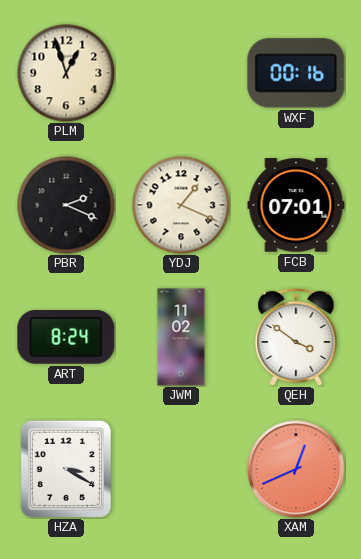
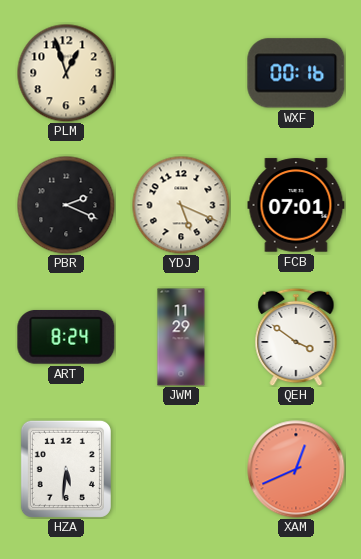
YDJ: 1:19 -> 5:19 (181, 205)
JWM: 11:02 -> 11:29 (181, 337)
HZA: 3:20 -> 5:31 (66, 469)
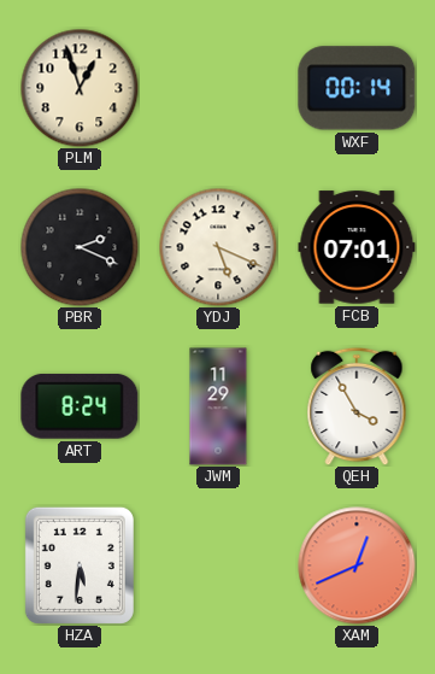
WXF: 00:16 -> 00:14 (357, 88)
QEH: 3:51 -> 3:55 (357, 406)
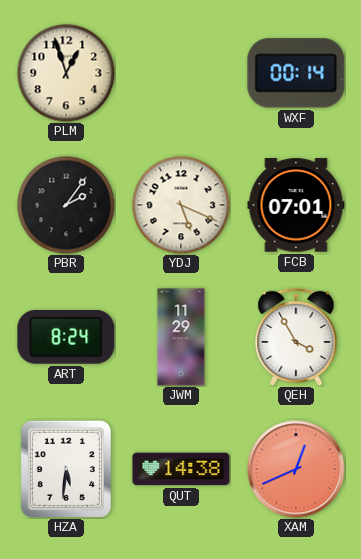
PBR: 2:19 -> 2:06 (66, 205)
QUT: none -> 14:38 (181, 469)
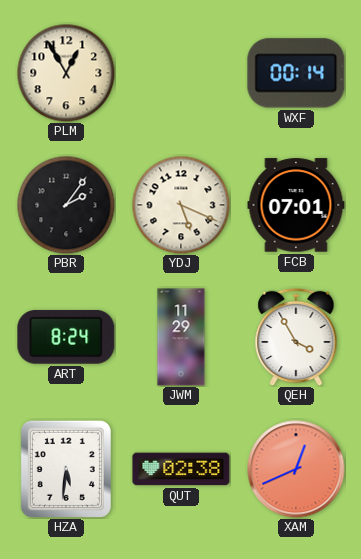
PLM: 12:57 -> 12:55 (66, 73)
QUT: 14:38 -> 02:38 (181, 469)
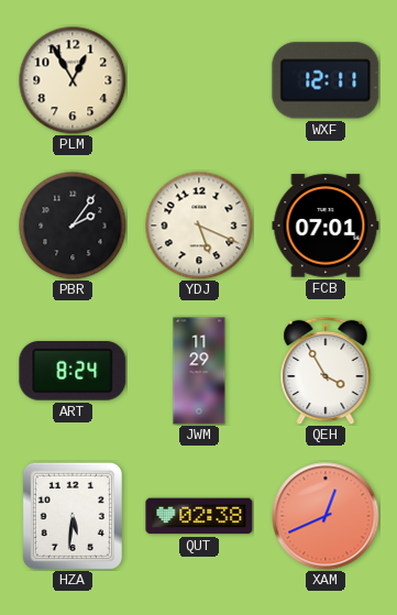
WXF: 00:14 -> 12:11 (326, 80)
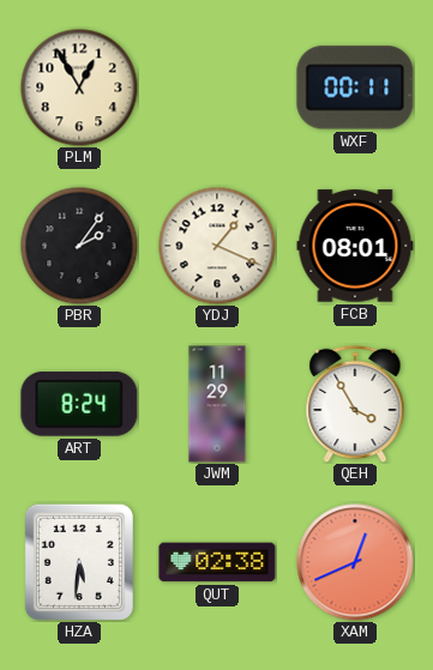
WXF: 12:11 -> 00:11 (355, 87)
YDJ: 5:19 -> 1:19 (217, 246)
FCB: 07:01 -> 08:01 (355, 246)
